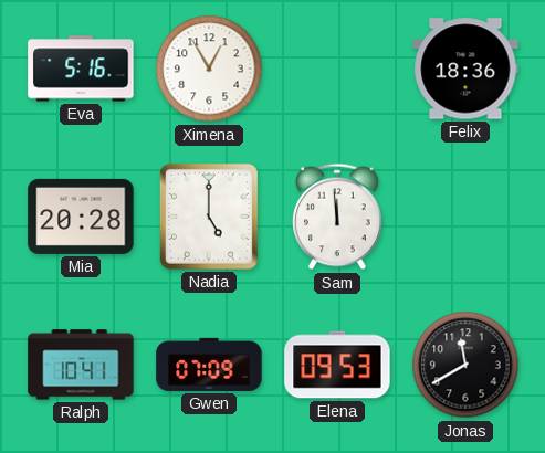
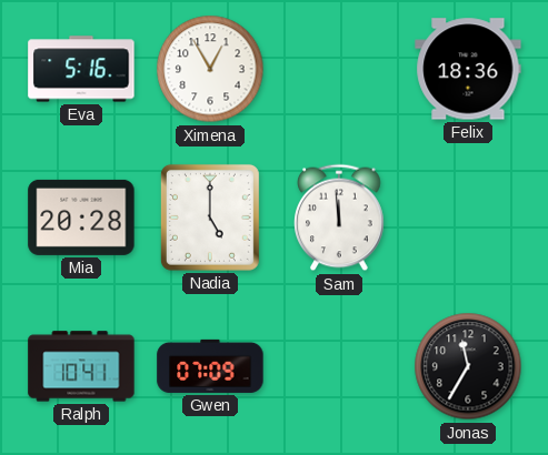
Elena: 09:53 -> none (337, 365)
Jonas: 11:40 -> 11:35 (468, 366)
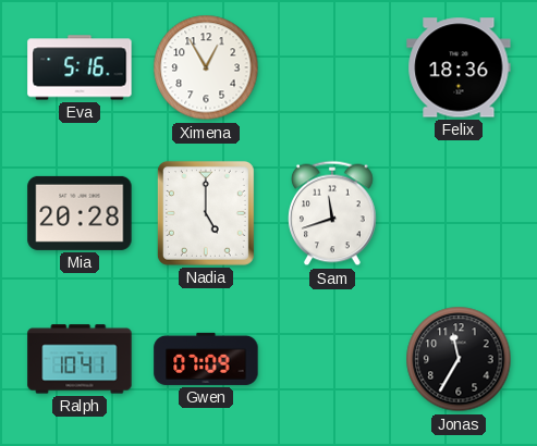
Sam: 11:59 -> 11:42 (333, 213)
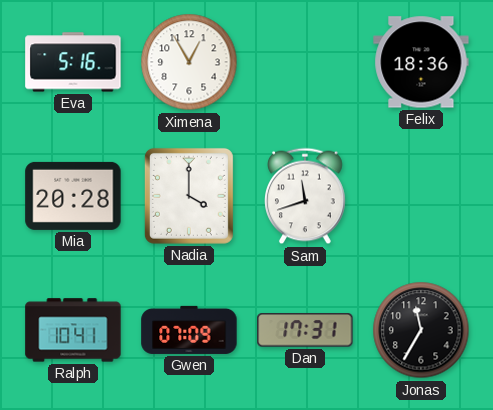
Nadia: 5:00 -> 4:00 (189, 196)
Dan: none -> 17:31 (305, 330)
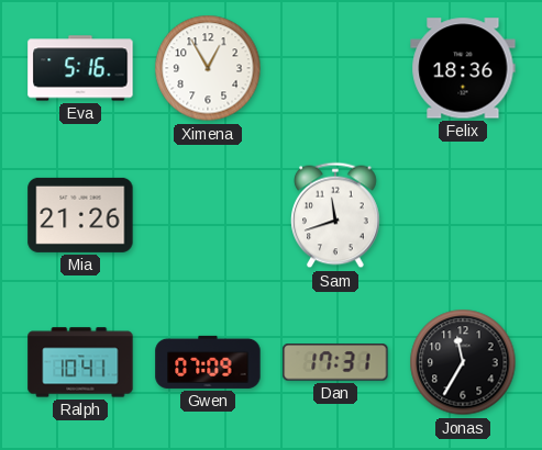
Mia: 20:28 -> 21:26 (80, 215)
Nadia: 4:00 -> none (189, 196)
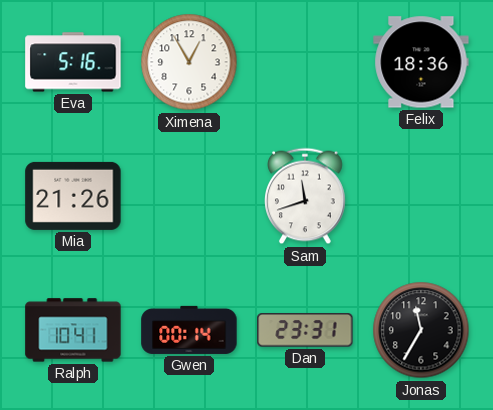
Gwen: 07:09 -> 00:14 (189, 330)
Dan: 17:31 -> 23:31 (305, 330)
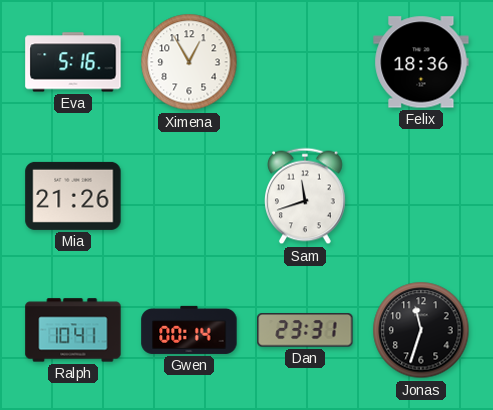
Jonas: 11:35 -> 11:33 (421, 330)
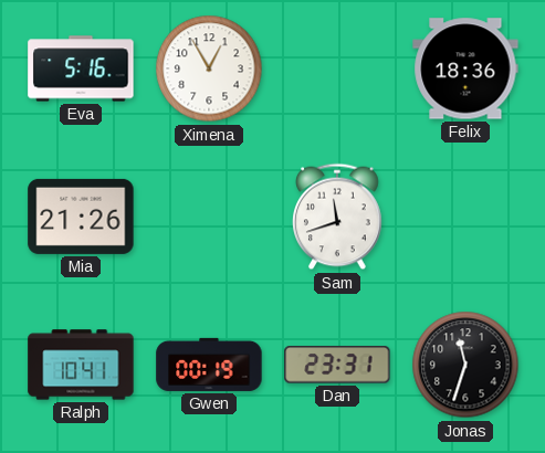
Gwen: 00:14 -> 00:19 (209, 365)
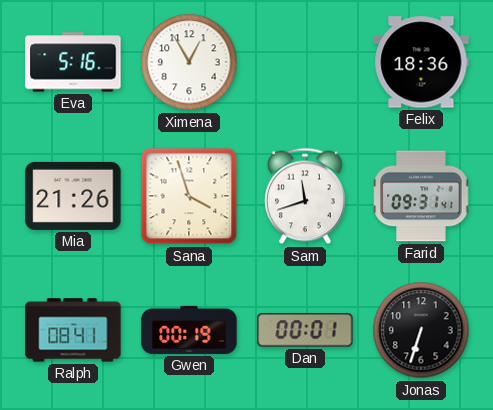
Sana: none -> 3:57 (189, 196)
Farid: none -> 09:31 (421, 196)
Ralph: 10:41 -> 08:41 (73, 330)
Dan: 23:31 -> 00:01 (305, 330)
Jonas: 11:33 -> 6:33 (421, 330)
